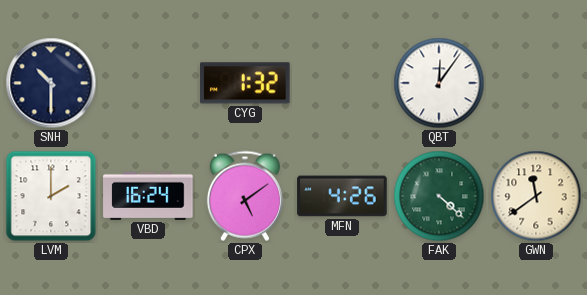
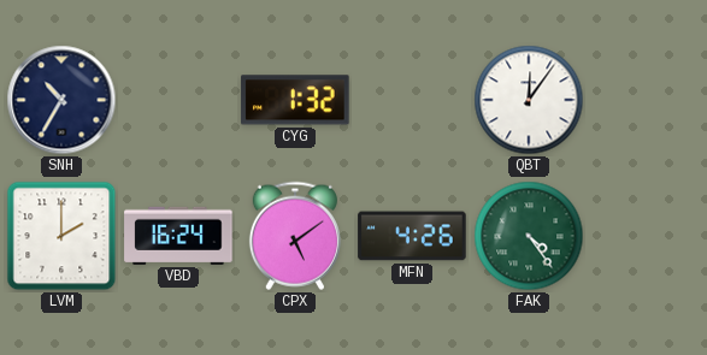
SNH: 10:30 -> 10:35 (61, 100)
FAK: 4:22 -> 4:24 (529, 236)
GWN: 11:39 -> none (536, 196)
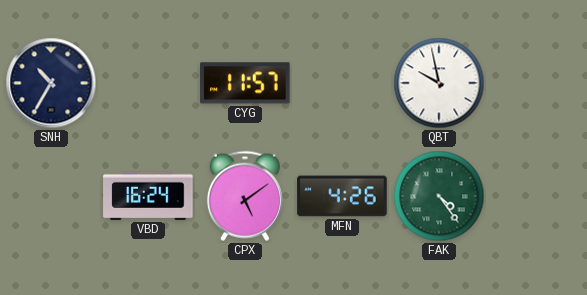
CYG: 1:32 -> 11:57 (245, 83)
QBT: 12:06 -> 9:58 (439, 83)
LVM: 2:00 -> none (61, 236)
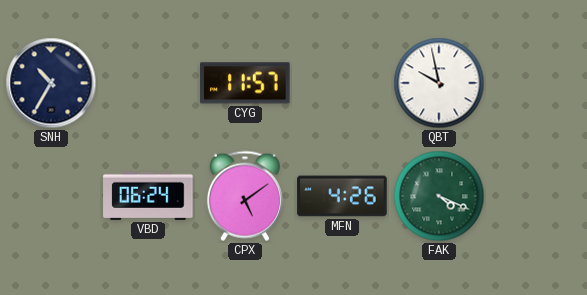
VBD: 16:24 -> 06:24 (148, 196)
FAK: 4:24 -> 4:19 (439, 196)
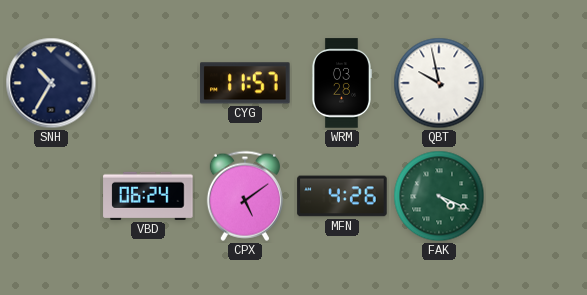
WRM: none -> 03:28 (341, 83)
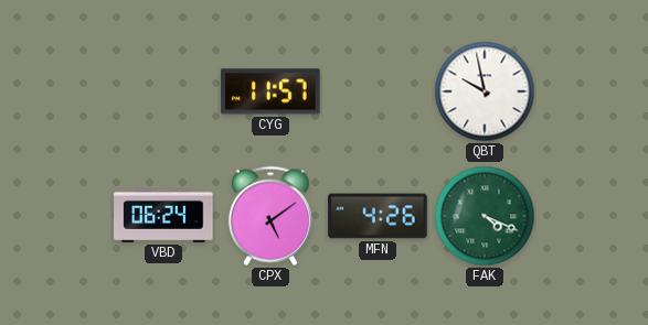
SNH: 10:35 -> none (51, 83)
WRM: 03:28 -> none (341, 83)
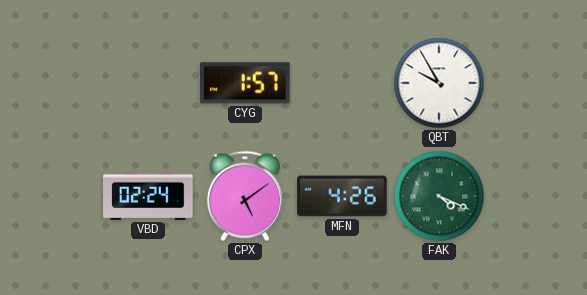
CYG: 11:57 -> 1:57 (245, 83)
QBT: 9:58 -> 9:55 (439, 83)
VBD: 06:24 -> 02:24 (148, 196)
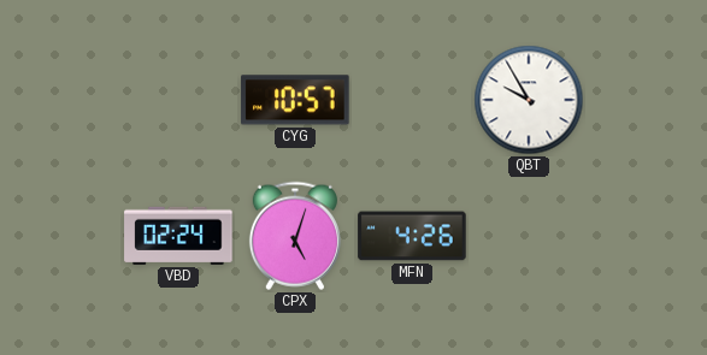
CYG: 1:57 -> 10:57 (295, 100)
CPX: 5:09 -> 5:03 (295, 236)
FAK: 4:19 -> none (439, 196)
